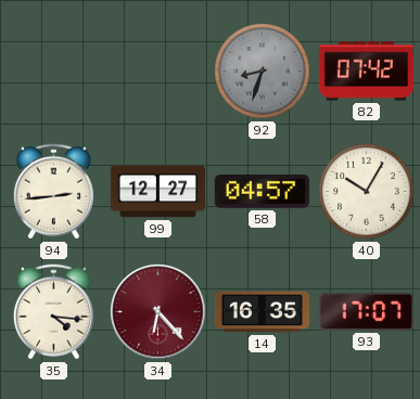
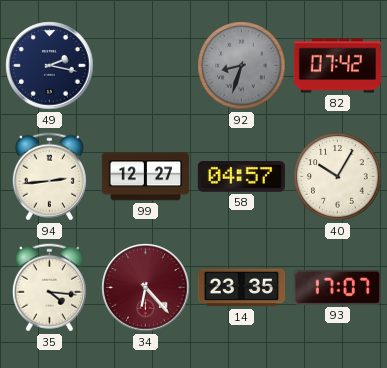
49: none -> 2:17 (50, 66)
14: 16:35 -> 23:35 (242, 288)
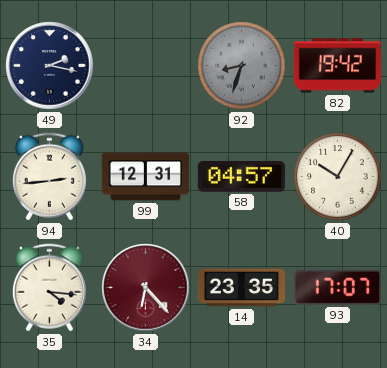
82: 07:42 -> 19:42 (338, 66)
99: 12:27 -> 12:31 (145, 177)
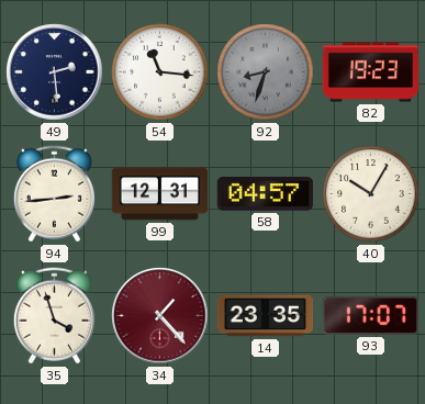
49: 2:17 -> 2:29 (55, 72)
54: none -> 11:16 (160, 72)
82: 19:42 -> 19:23 (371, 72)
35: 4:16 -> 3:57 (54, 316)
34: 6:23 -> 1:23 (160, 316)
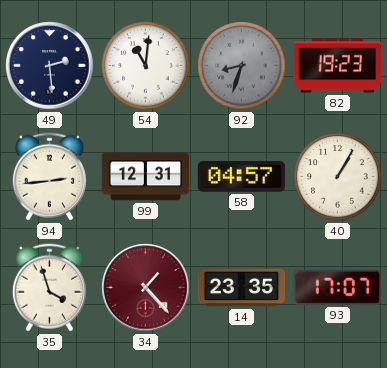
54: 11:16 -> 11:01 (146, 66)
40: 10:05 -> 1:05 (338, 177)
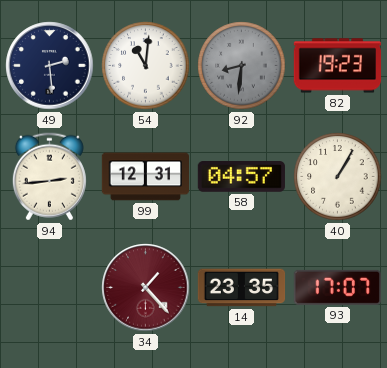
92: 8:33 -> 8:31 (242, 66)
35: 3:57 -> none (49, 288)
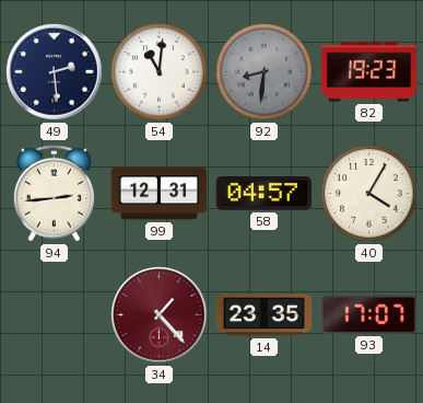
40: 1:05 -> 4:05 (369, 194)
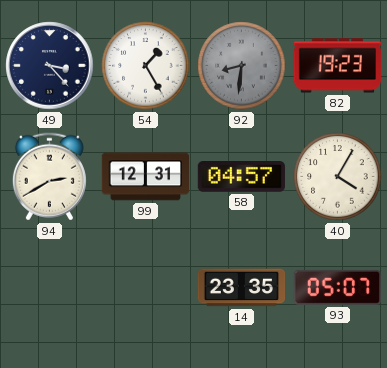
49: 2:29 -> 3:23 (50, 66)
54: 11:01 -> 1:25 (146, 66)
94: 2:44 -> 2:40 (49, 177)
34: 1:23 -> none (160, 315)
93: 17:07 -> 05:07 (337, 287)
